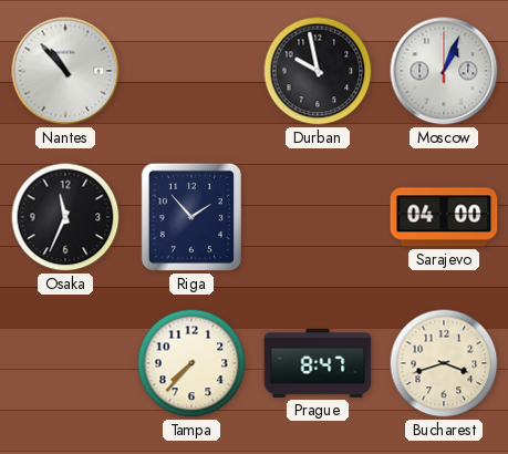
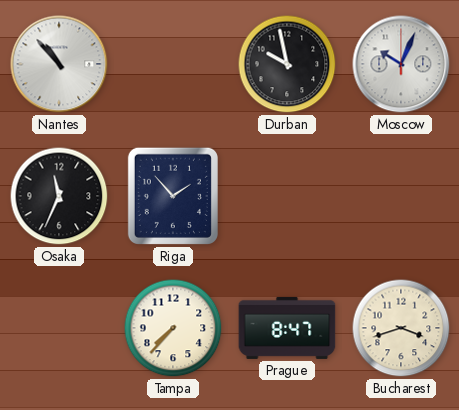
Moscow: 1:04 -> 10:04 (401, 64)
Sarajevo: 04:00 -> none (444, 217)
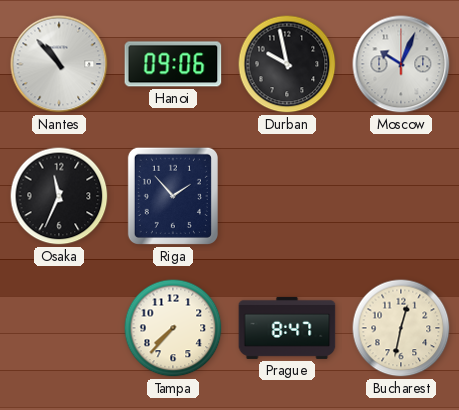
Hanoi: none -> 09:06 (173, 64)
Bucharest: 3:42 -> 12:32 (401, 328)
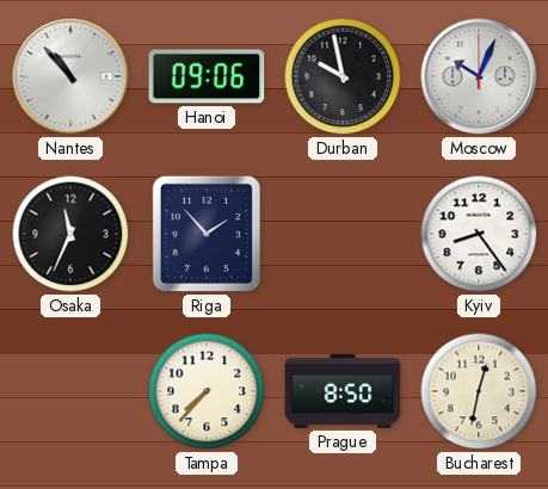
Kyiv: none -> 8:24 (479, 234)
Prague: 8:47 -> 8:50 (343, 391)
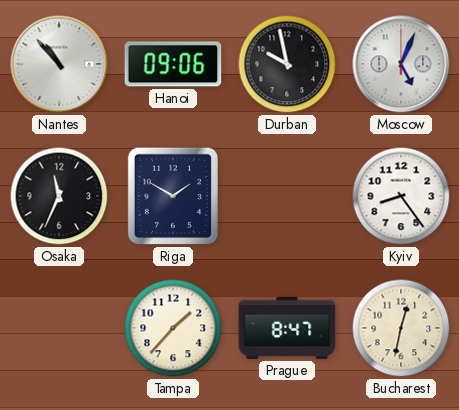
Moscow: 10:04 -> 5:04 (401, 64)
Riga: 1:53 -> 1:50 (173, 196)
Tampa: 7:37 -> 1:37 (173, 328)
Prague: 8:50 -> 8:47 (287, 328)
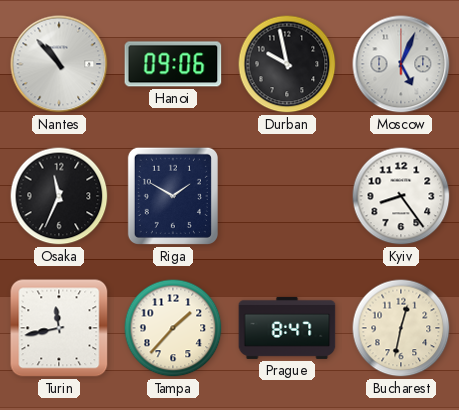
Turin: none -> 11:43 (59, 328)
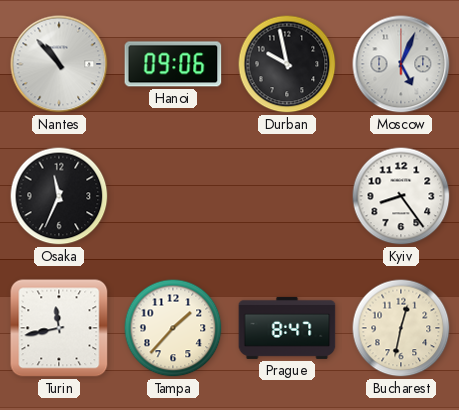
Riga: 1:50 -> none (173, 196)
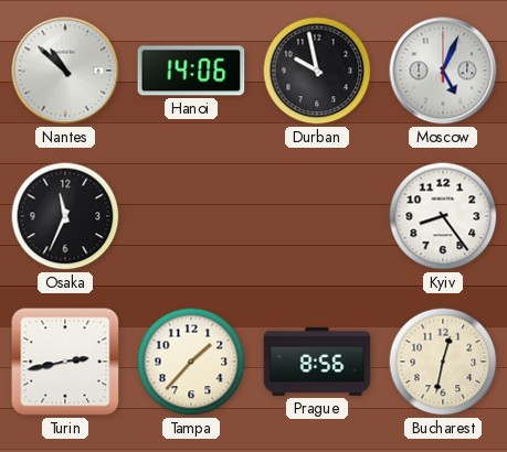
Nantes: 10:53 -> 10:52 (65, 71)
Hanoi: 09:06 -> 14:06 (191, 71)
Turin: 11:43 -> 2:43 (65, 362)
Prague: 8:47 -> 8:56 (317, 362)
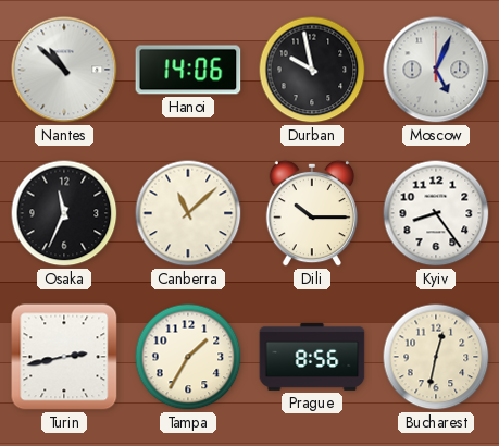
Canberra: none -> 11:08 (188, 213)
Dili: none -> 10:15 (311, 213)
Tampa: 1:37 -> 1:35 (188, 357)
